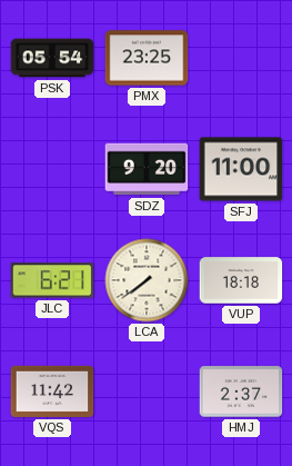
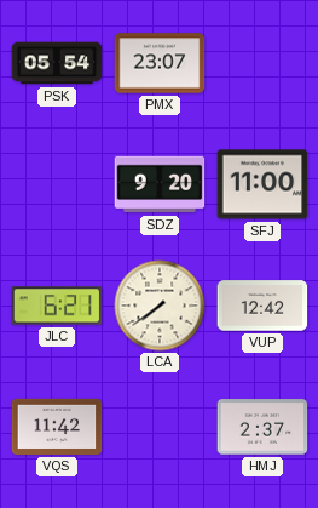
PMX: 23:25 -> 23:07 (160, 63)
VUP: 18:18 -> 12:42 (262, 306)
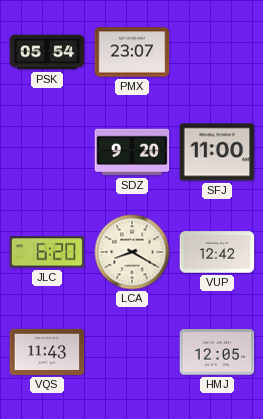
JLC: 6:21 -> 6:20 (47, 252)
LCA: 7:39 -> 8:20 (132, 252)
VQS: 11:42 -> 11:43 (47, 352)
HMJ: 2:37 -> 12:05 (217, 352)
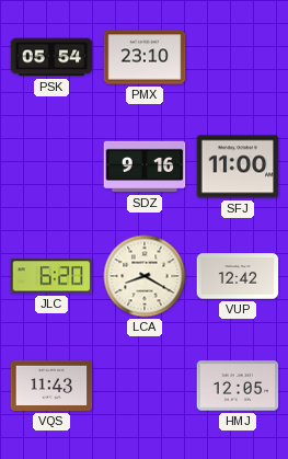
PMX: 23:07 -> 23:10 (145, 57)
SDZ: 9:20 -> 9:16 (145, 167)
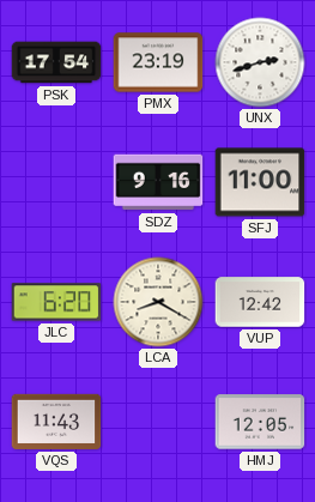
PSK: 05:54 -> 17:54 (56, 62)
PMX: 23:10 -> 23:19 (158, 62)
UNX: none -> 2:42 (260, 62)
